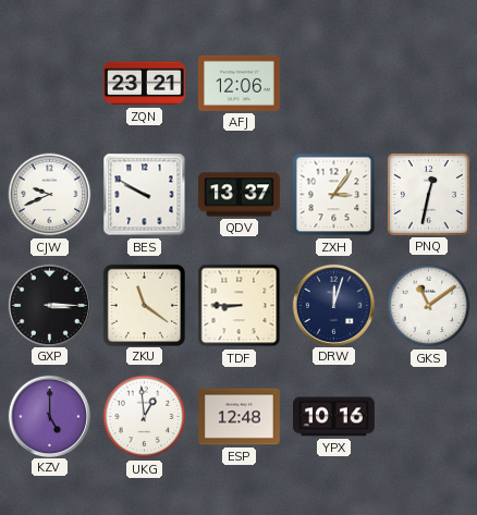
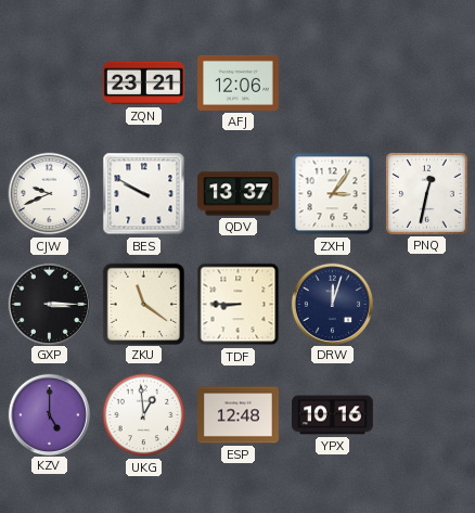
GKS: 11:09 -> none (429, 306)
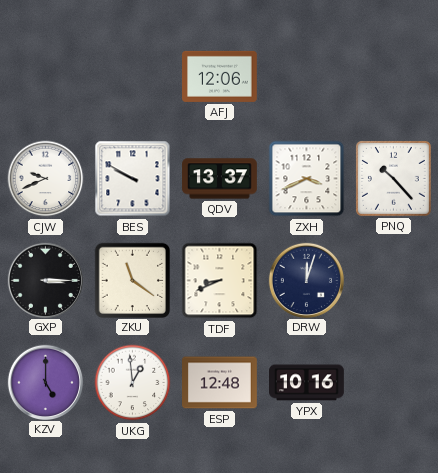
ZQN: 23:21 -> none (144, 84)
ZXH: 3:06 -> 3:41 (307, 179)
PNQ: 12:32 -> 10:23 (393, 178)
TDF: 8:45 -> 8:41 (220, 281)
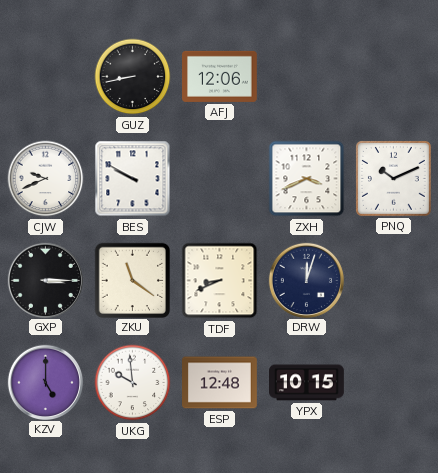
GUZ: none -> 8:43 (133, 77)
QDV: 13:37 -> none (220, 179)
PNQ: 10:23 -> 10:11 (393, 178)
UKG: 12:59 -> 9:59 (133, 383)
YPX: 10:16 -> 10:15 (307, 383)
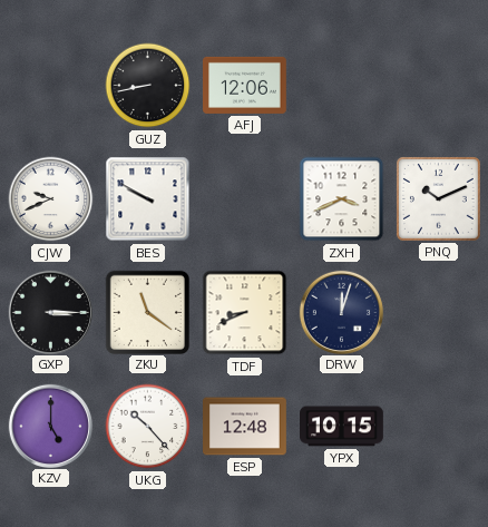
UKG: 9:59 -> 10:23 (148, 427)
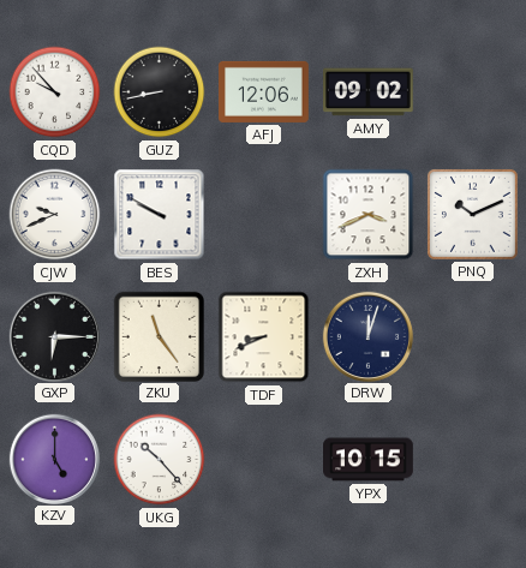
CQD: none -> 9:53 (55, 92)
AMY: none -> 09:02 (369, 92)
GXP: 3:15 -> 6:15 (54, 336)
ZKU: 11:21 -> 11:24 (159, 336)
ESP: 12:48 -> none (245, 427)
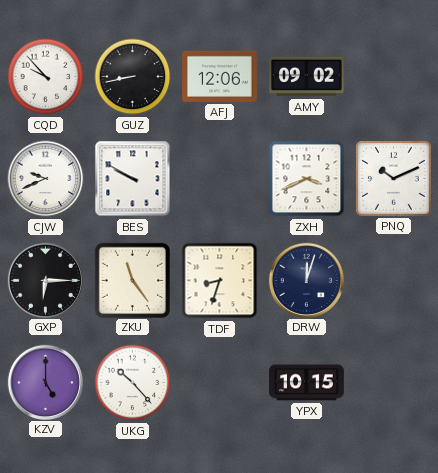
TDF: 8:41 -> 8:33 (220, 281)
